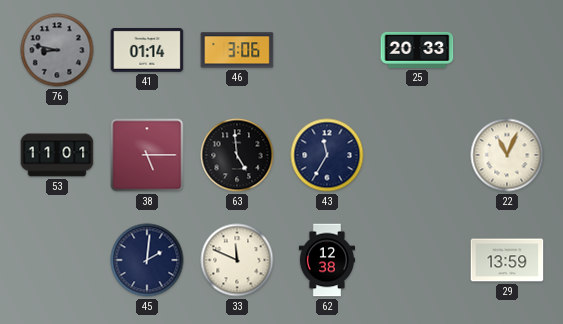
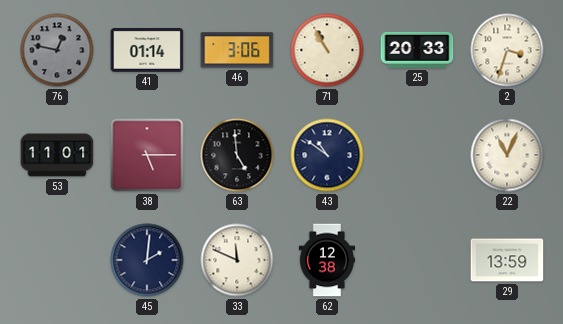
76: 8:47 -> 12:47 (57, 50)
71: none -> 10:55 (327, 50)
2: none -> 3:33 (507, 50)
43: 11:35 -> 10:51 (327, 155)
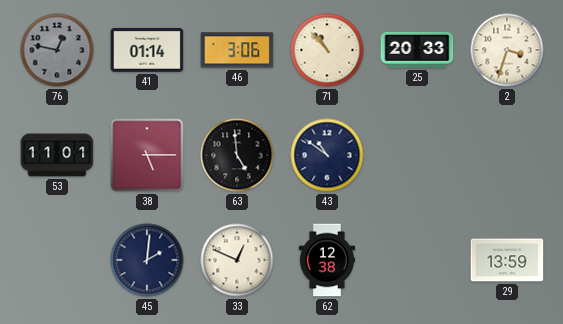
71: 10:55 -> 10:53 (327, 50)
22: 11:04 -> none (507, 155)
33: 11:49 -> 12:49 (237, 260)
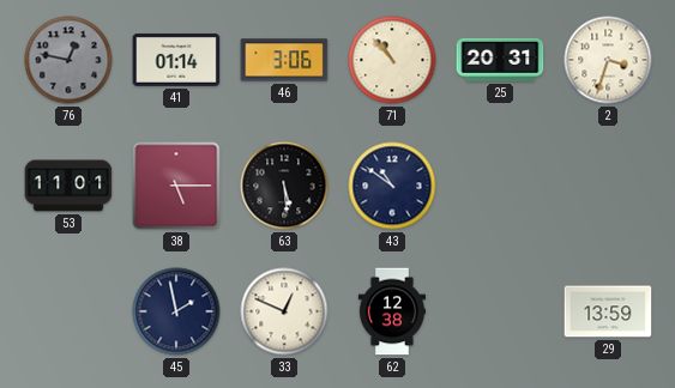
25: 20:33 -> 20:31 (500, 60)
63: 4:59 -> 5:29 (284, 186)
45: 2:01 -> 1:58 (176, 311)
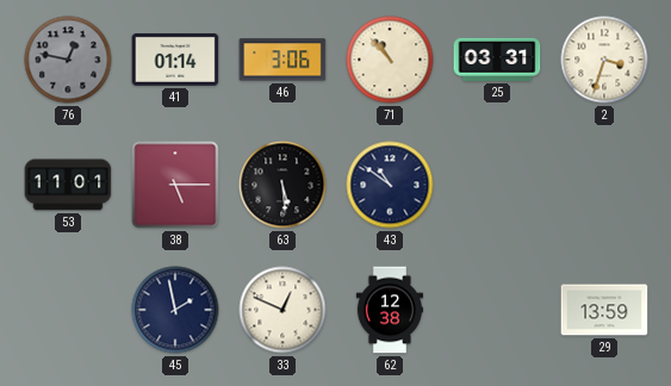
25: 20:31 -> 03:31 (497, 60)
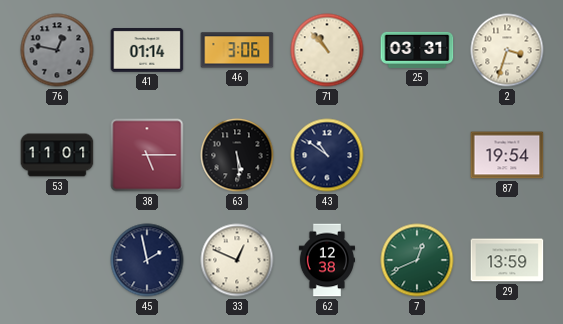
87: none -> 19:54 (507, 155)
7: none -> 12:41 (417, 260)
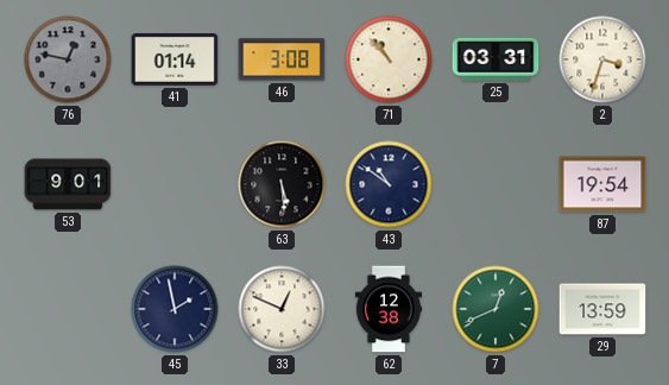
46: 3:06 -> 3:08 (282, 59)
53: 11:01 -> 9:01 (68, 184)
38: 5:15 -> none (147, 155)
